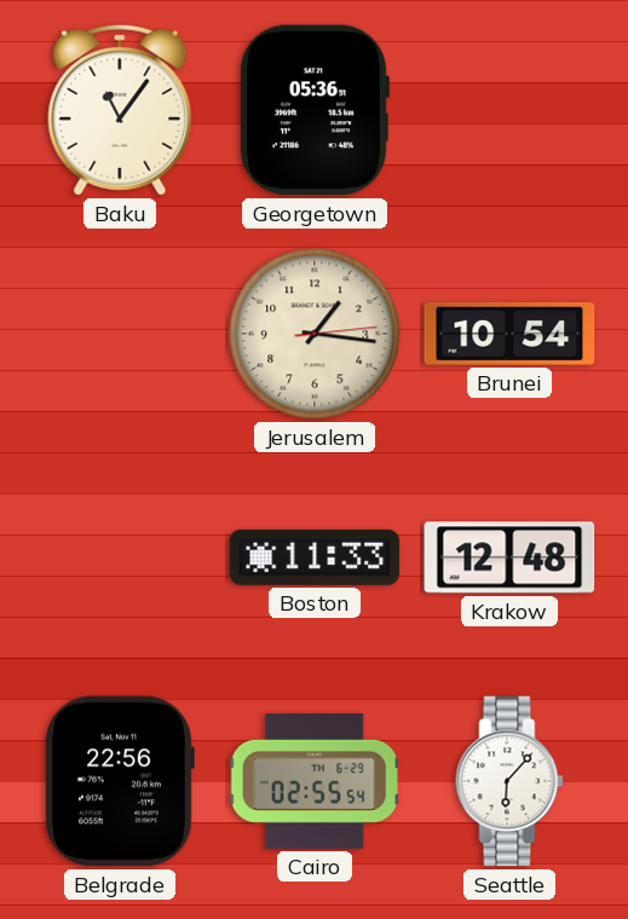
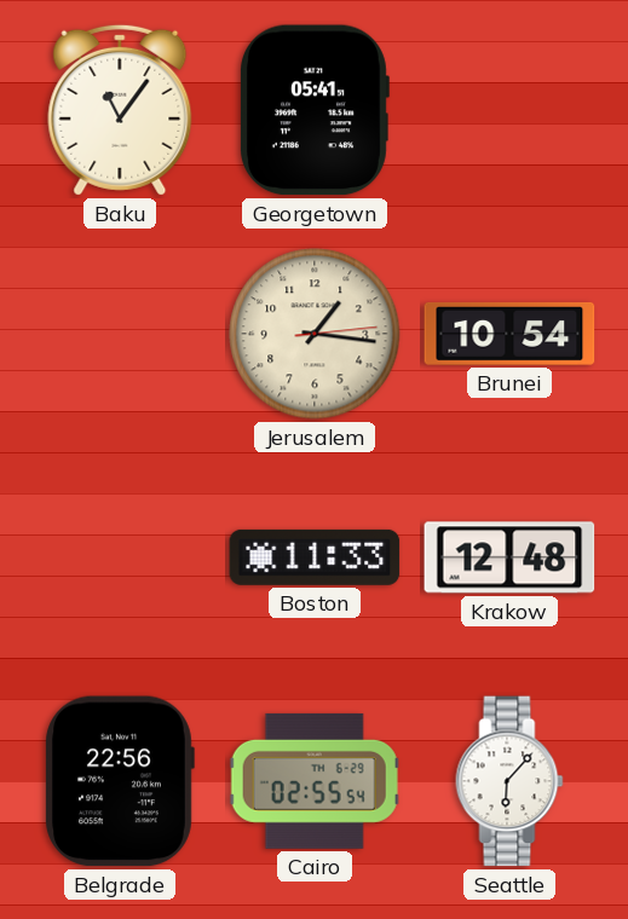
Georgetown: 05:36 -> 05:41 (313, 110)
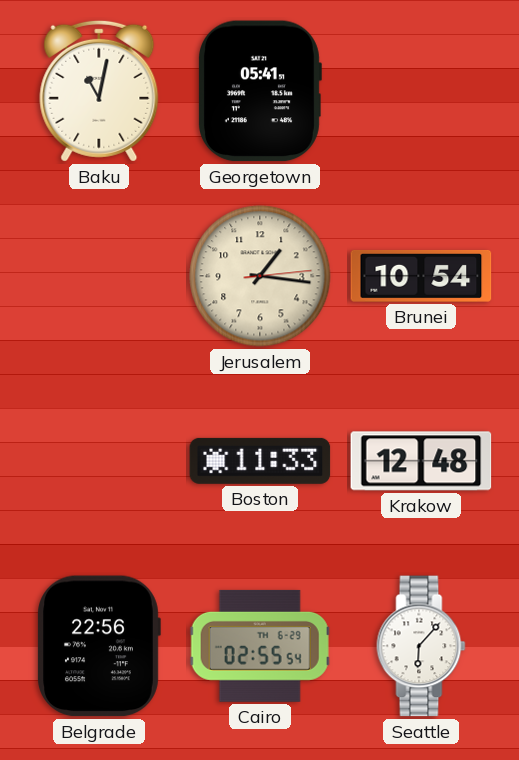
Baku: 11:06 -> 11:02 (99, 91)
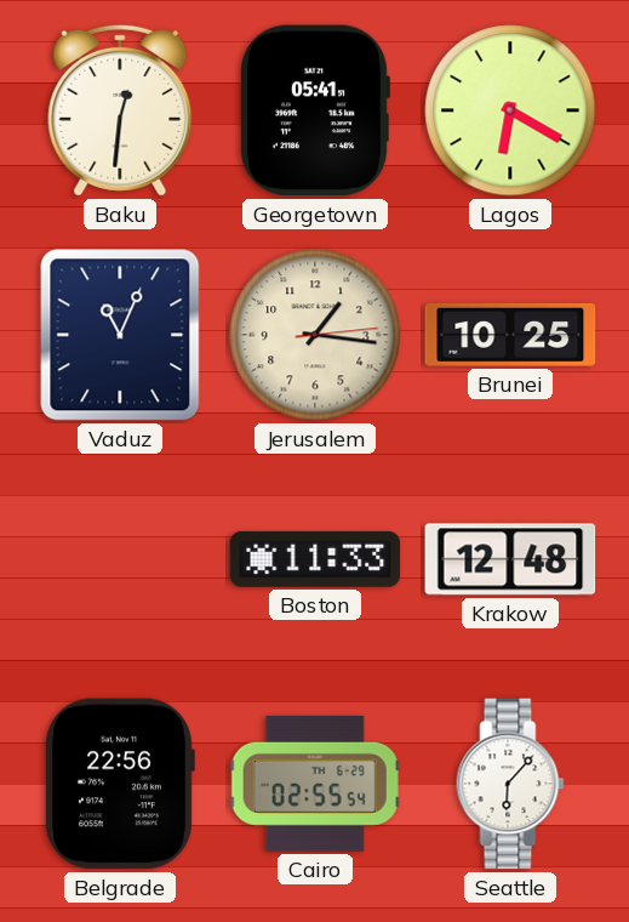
Baku: 11:02 -> 12:31 (120, 110)
Lagos: none -> 6:20 (510, 110)
Vaduz: none -> 11:04 (120, 335)
Brunei: 10:54 -> 10:25 (510, 335)
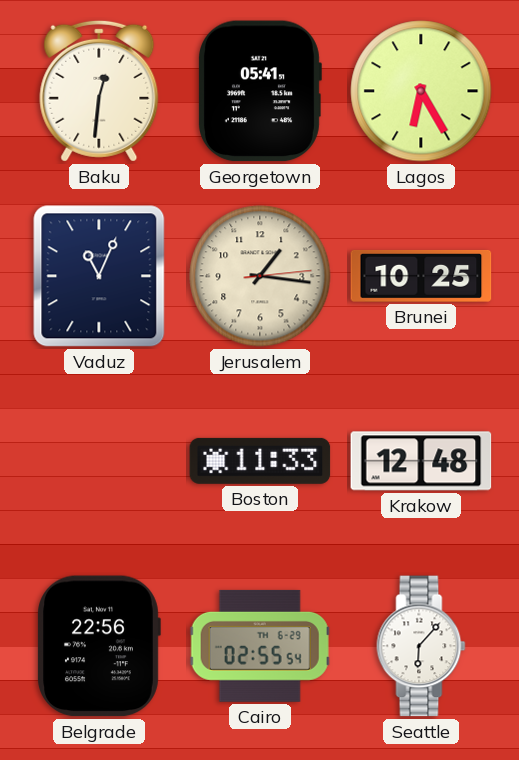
Lagos: 6:20 -> 6:25 (421, 91)
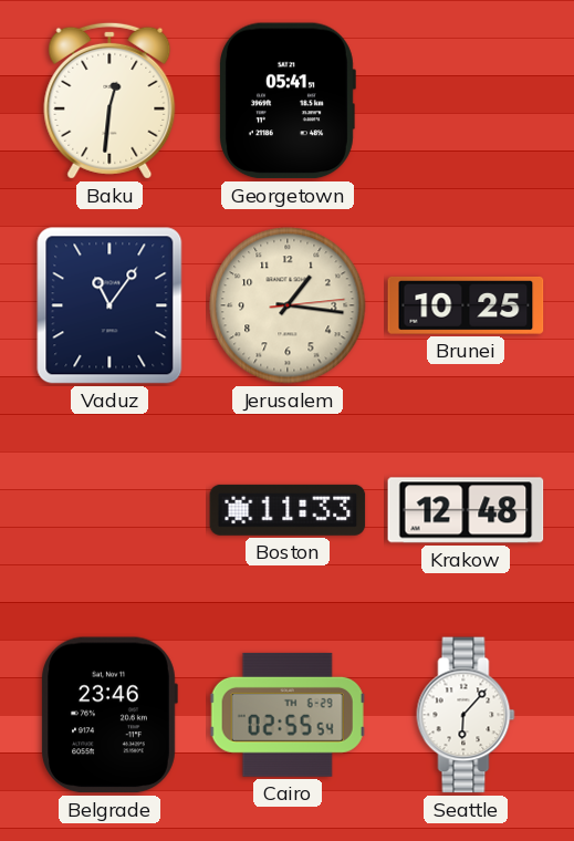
Lagos: 6:25 -> none (421, 91)
Vaduz: 11:04 -> 11:06 (109, 305)
Belgrade: 22:56 -> 23:46 (109, 715)
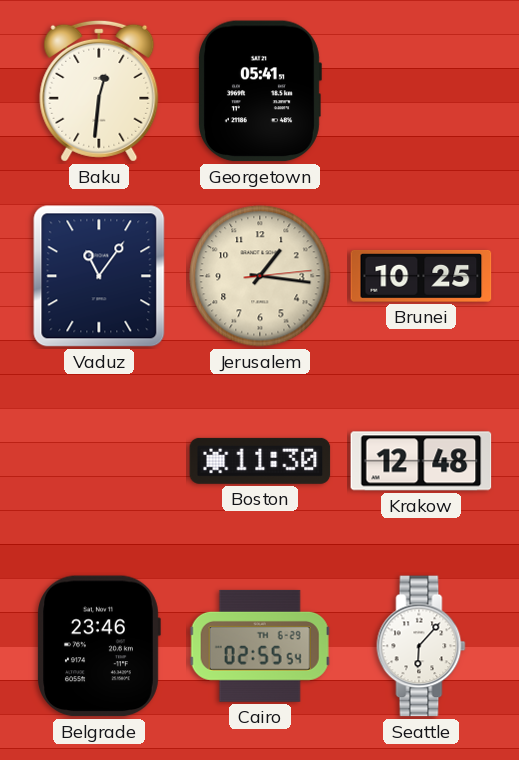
Boston: 11:33 -> 11:30 (260, 461)
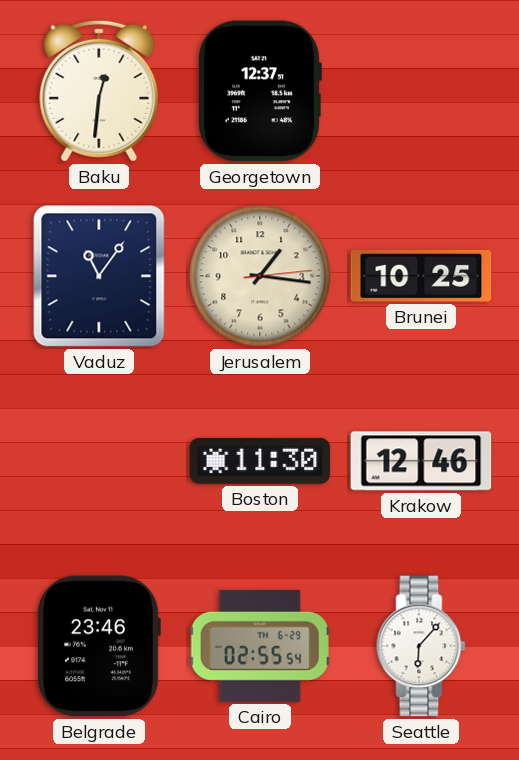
Georgetown: 05:41 -> 12:37 (259, 91)
Krakow: 12:48 -> 12:46 (421, 461)
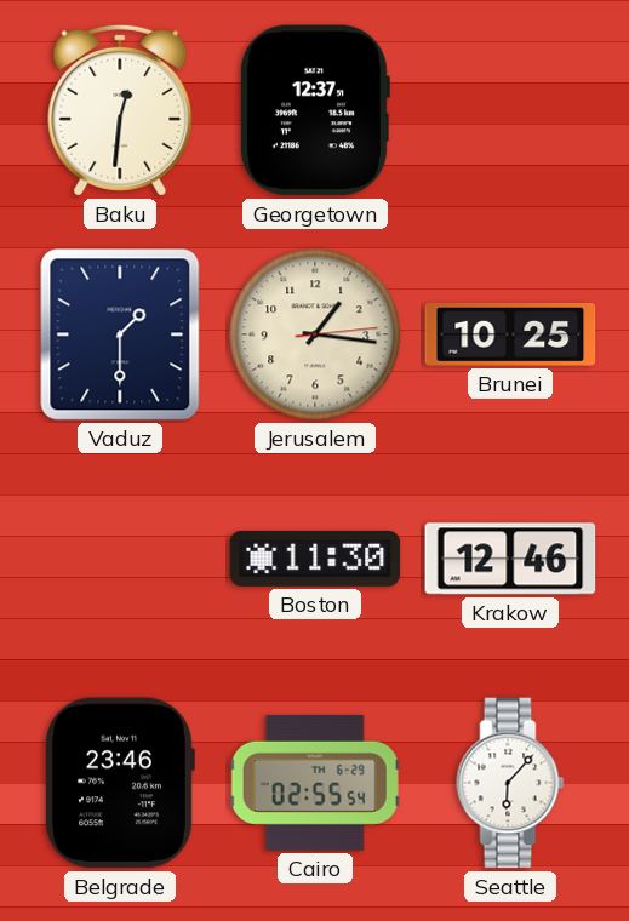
Vaduz: 11:06 -> 1:30 (120, 334)
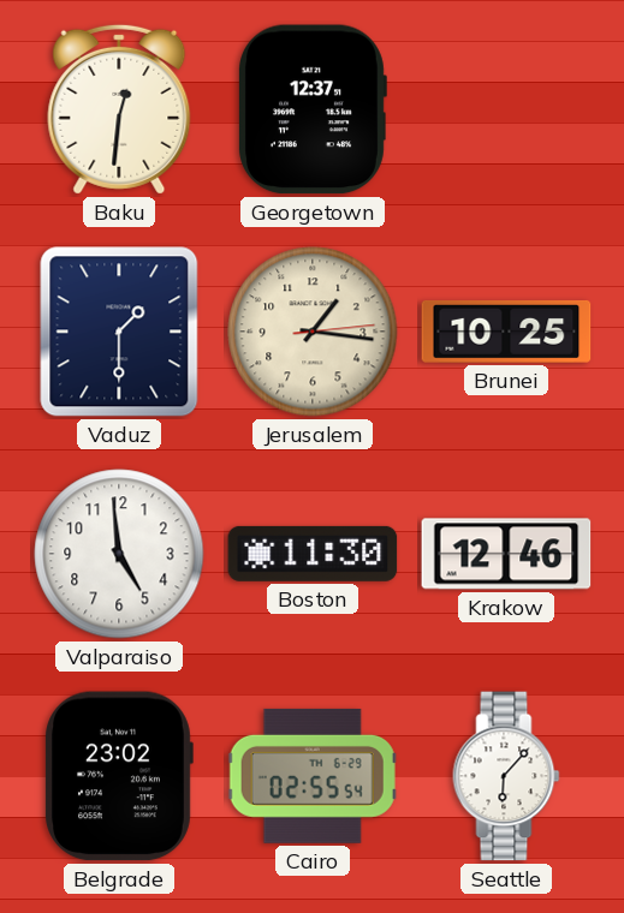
Valparaiso: none -> 4:59 (119, 554)
Belgrade: 23:46 -> 23:02 (119, 776)
